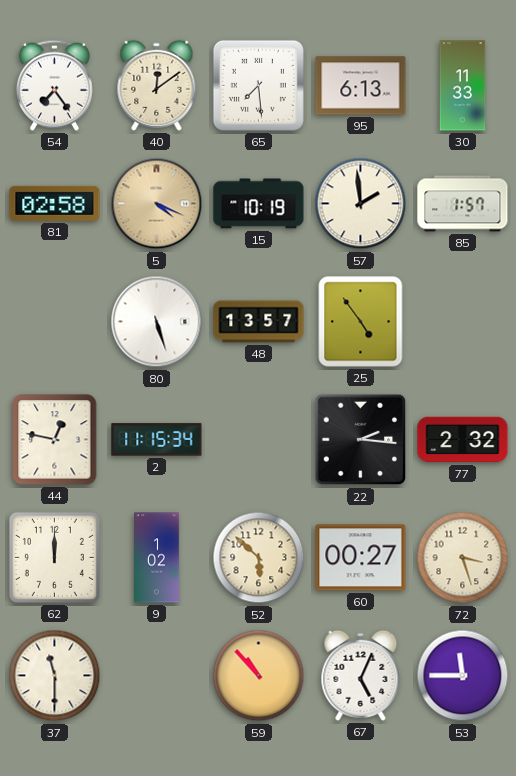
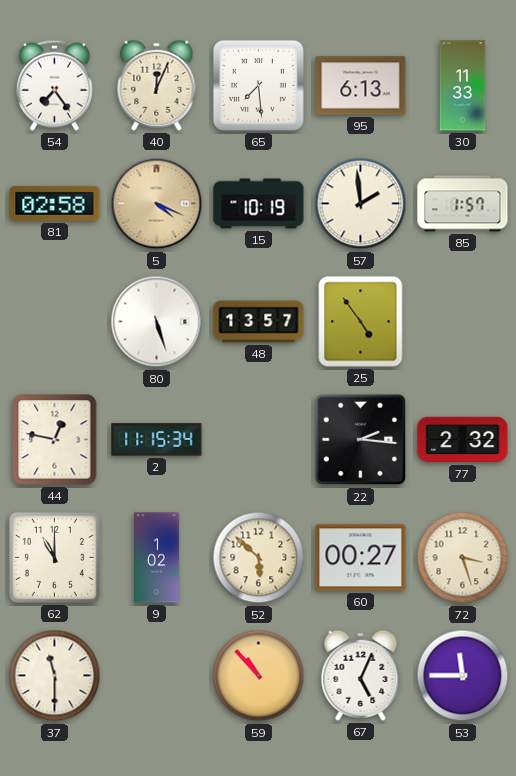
40: 12:09 -> 12:04 (157, 85)
62: 12:00 -> 11:00 (54, 557)
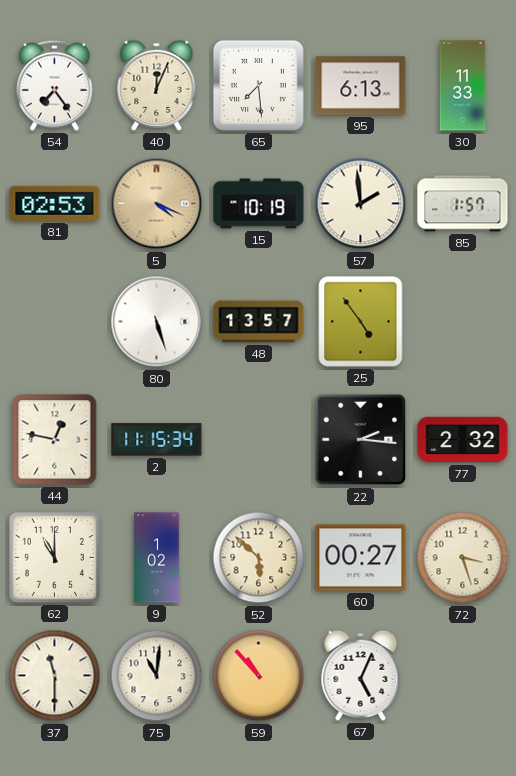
81: 02:58 -> 02:53 (55, 203)
75: none -> 11:01 (157, 676)
53: 11:45 -> none (463, 676)
